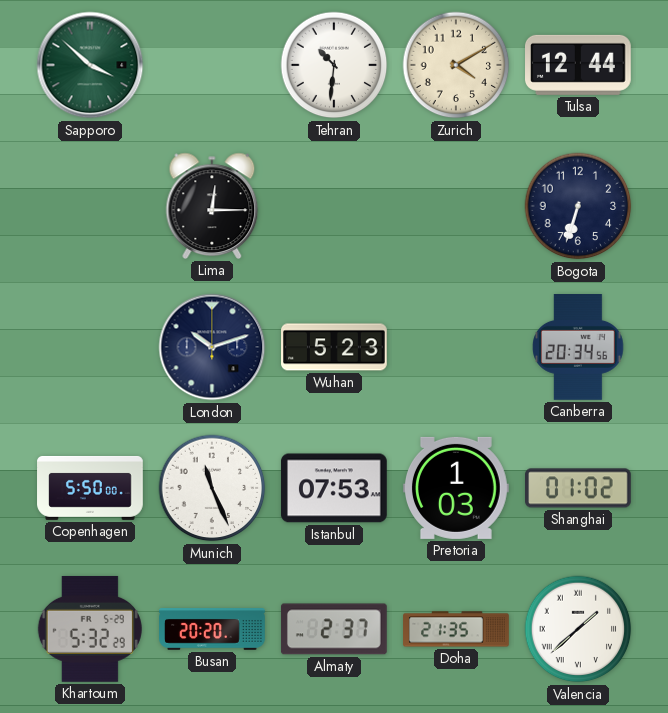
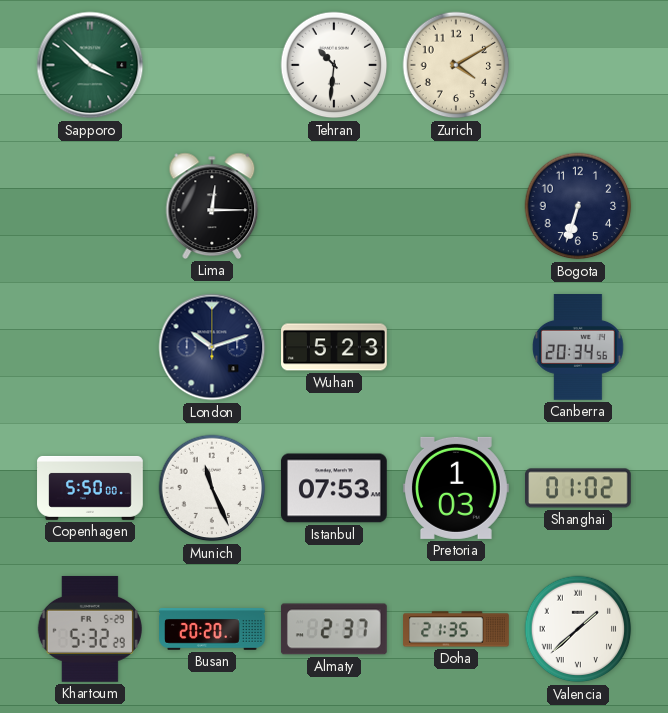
Tulsa: 12:44 -> none (579, 65)
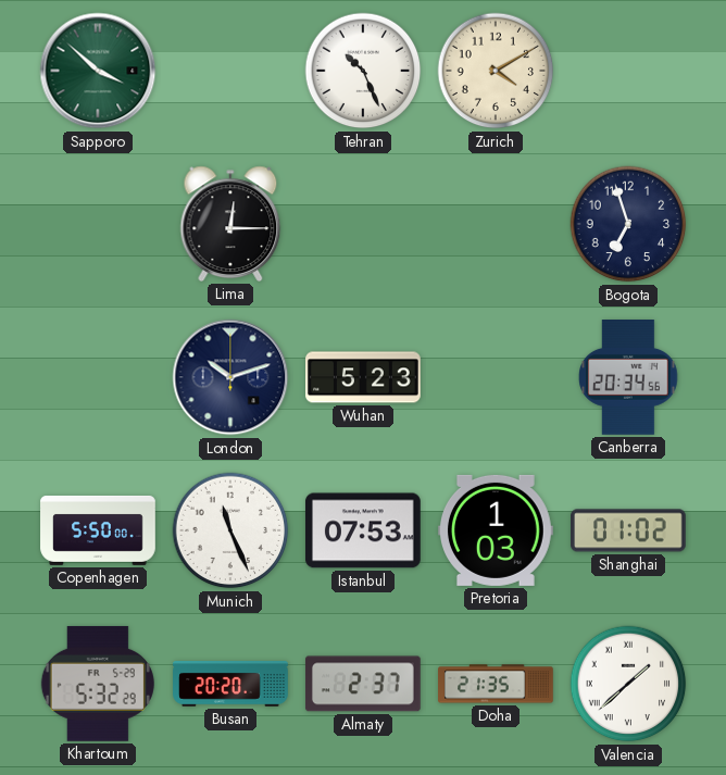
Tehran: 10:31 -> 10:26 (363, 71)
Bogota: 6:33 -> 6:57 (628, 224)
